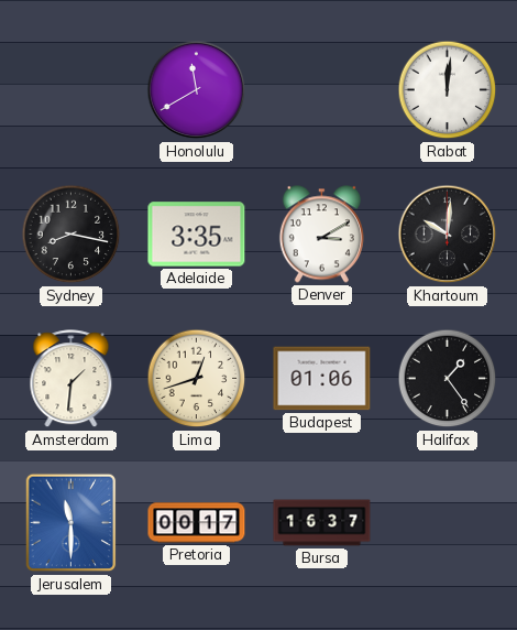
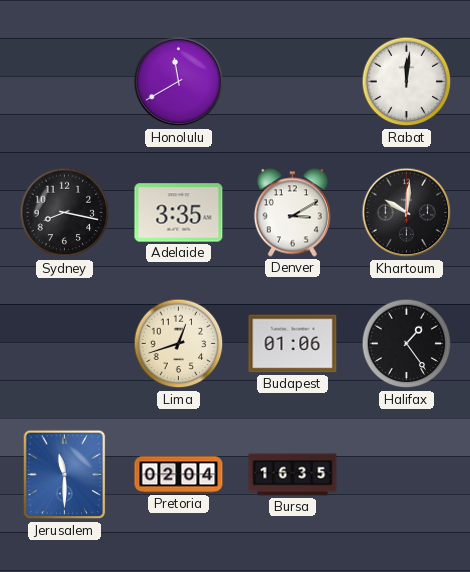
Amsterdam: 1:31 -> none (71, 379)
Pretoria: 00:17 -> 02:04 (179, 475)
Bursa: 16:37 -> 16:35 (293, 475)
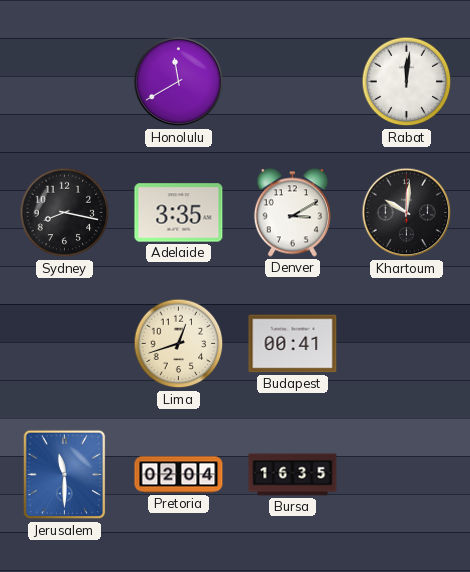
Budapest: 01:06 -> 00:41 (293, 344)
Halifax: 1:24 -> none (407, 344)
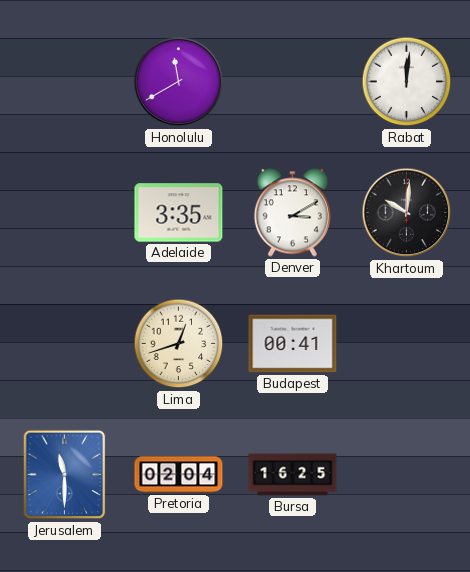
Sydney: 8:17 -> none (65, 213)
Bursa: 16:35 -> 16:25 (293, 475)
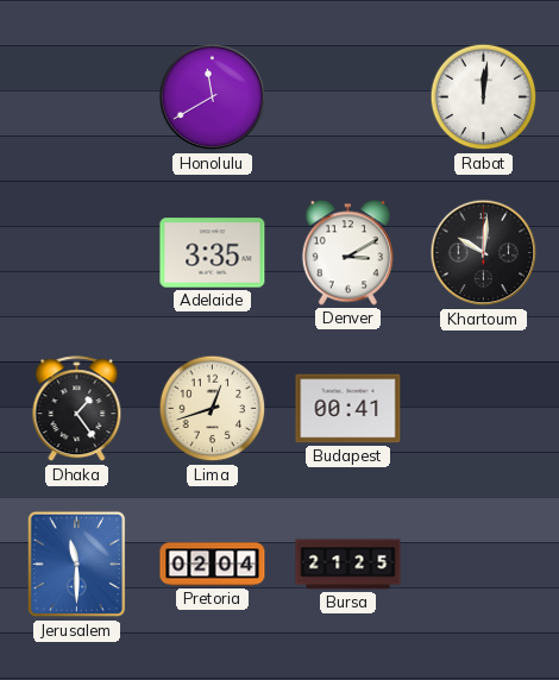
Dhaka: none -> 1:24 (77, 409)
Bursa: 16:25 -> 21:25 (348, 565)
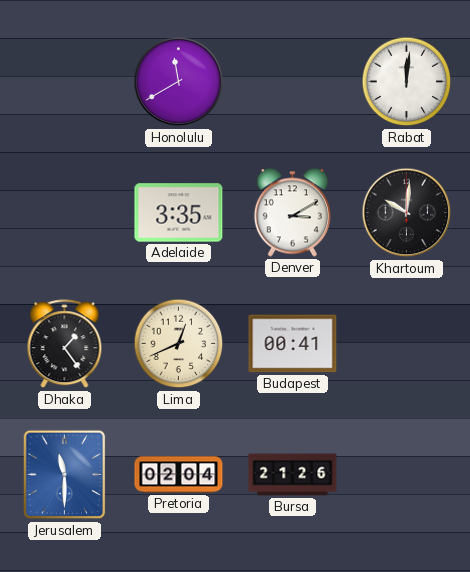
Lima: 12:42 -> 12:41 (179, 344)
Bursa: 21:25 -> 21:26 (293, 475)
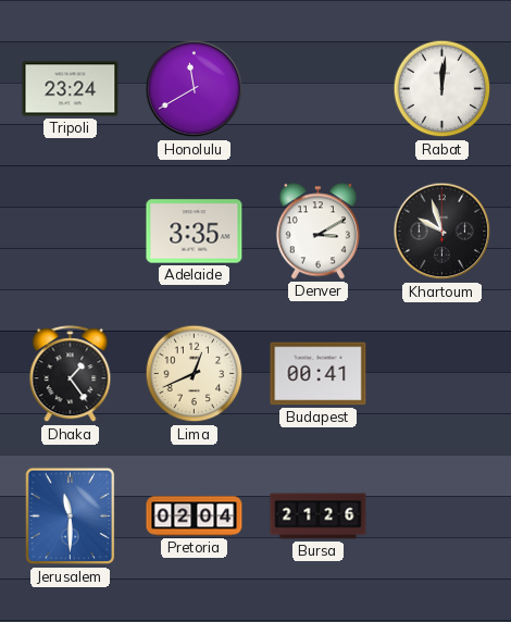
Tripoli: none -> 23:24 (71, 89)
Khartoum: 10:01 -> 9:57 (443, 232)
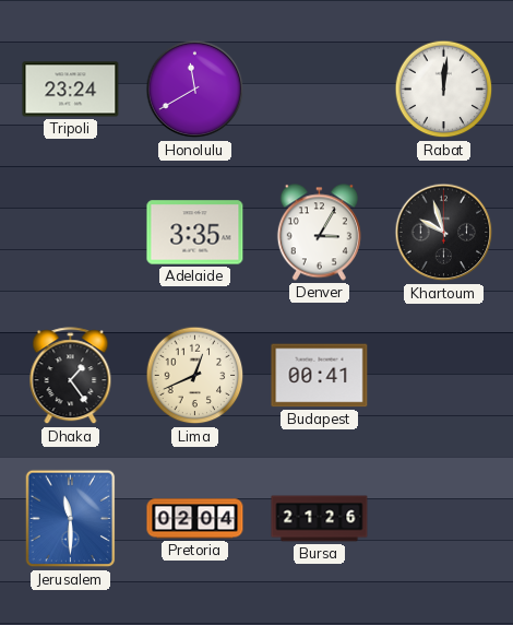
Denver: 3:10 -> 3:05 (319, 233)
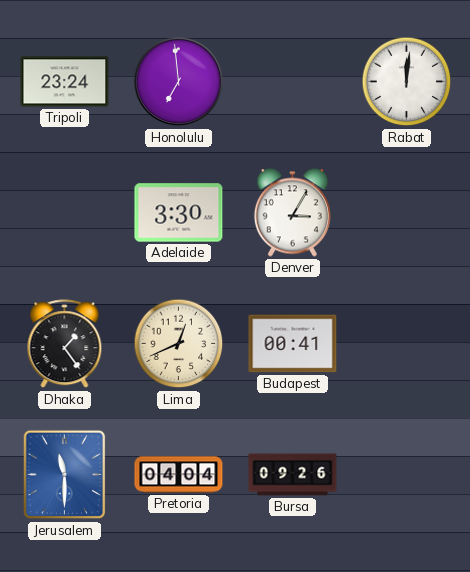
Honolulu: 11:40 -> 6:59 (179, 82)
Adelaide: 3:35 -> 3:30 (179, 213)
Khartoum: 9:57 -> none (444, 233)
Pretoria: 02:04 -> 04:04 (179, 475)
Bursa: 21:26 -> 09:26 (293, 475)
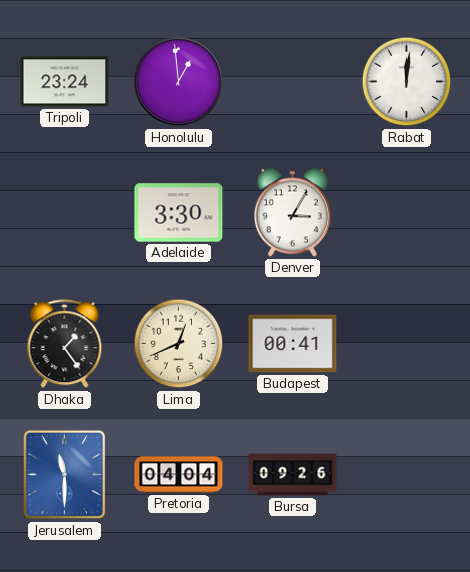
Honolulu: 6:59 -> 12:59 (179, 82)
